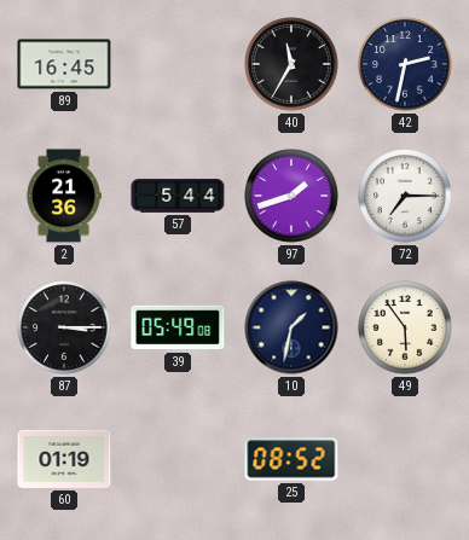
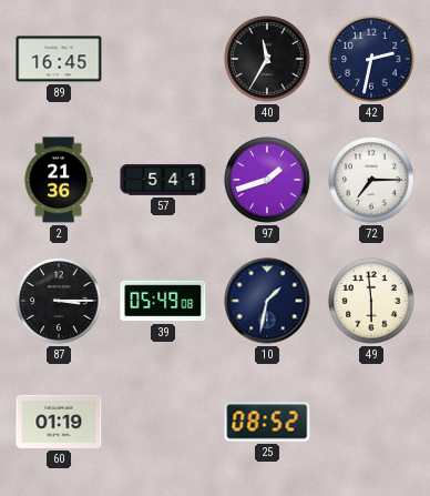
57: 5:44 -> 5:41 (163, 180)
49: 5:54 -> 5:59 (371, 301)
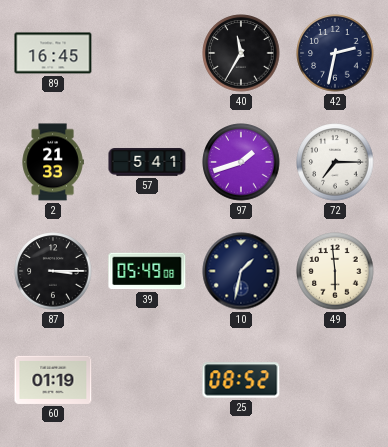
2: 21:36 -> 21:33 (53, 162)
